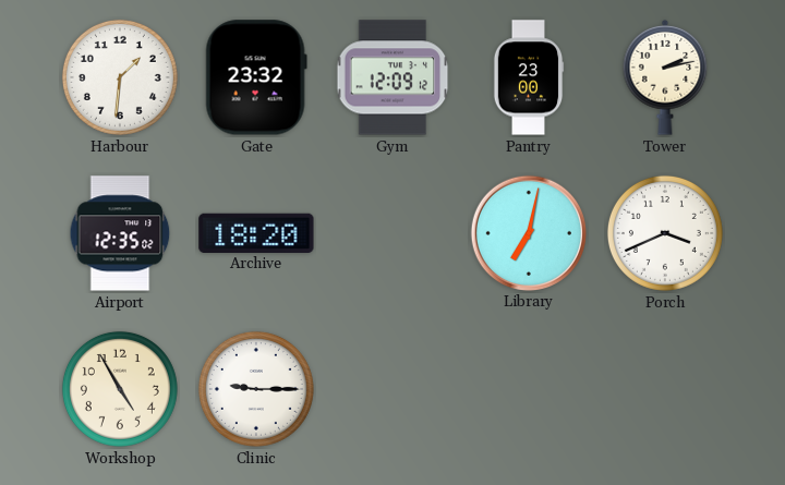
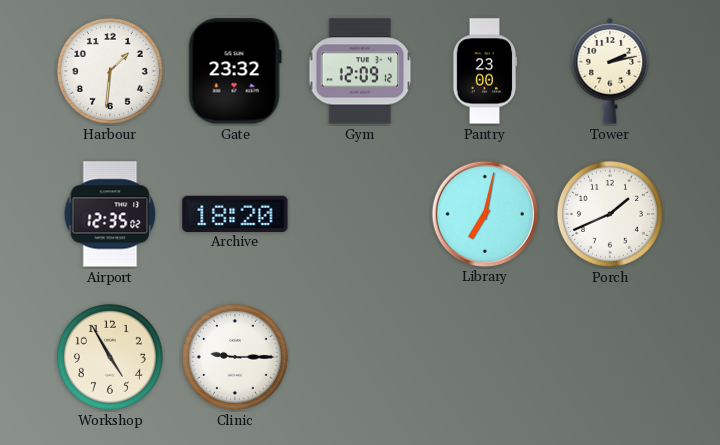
Porch: 3:41 -> 1:41 (610, 214)
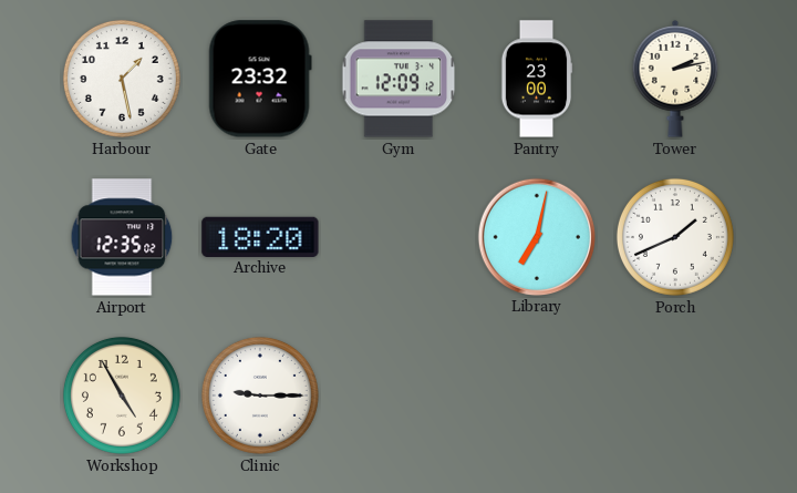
Harbour: 1:31 -> 1:28 (122, 79)
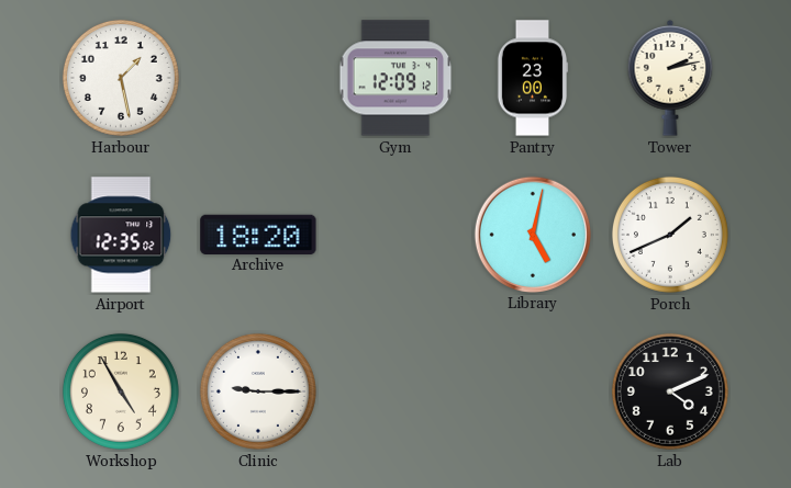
Gate: 23:32 -> none (260, 79)
Library: 7:02 -> 5:02 (532, 234)
Lab: none -> 4:11 (670, 391)
